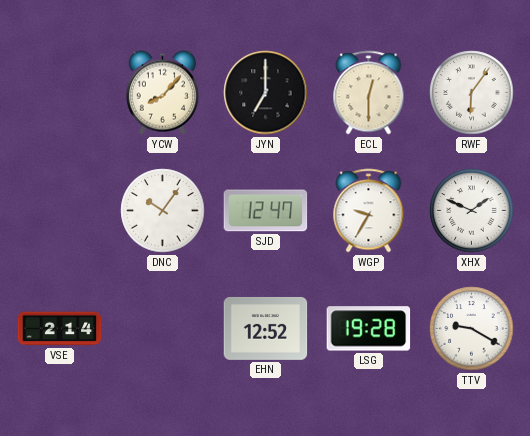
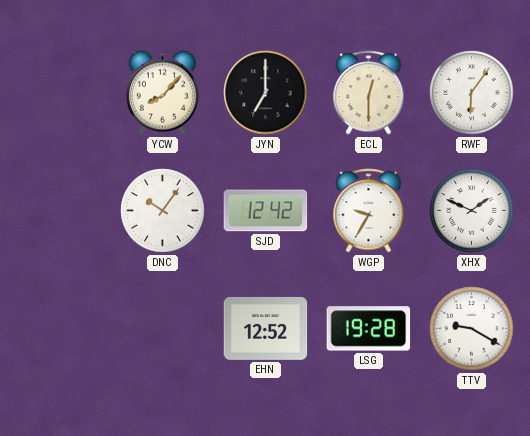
SJD: 12:47 -> 12:42 (266, 211)
VSE: 2:14 -> none (60, 329)
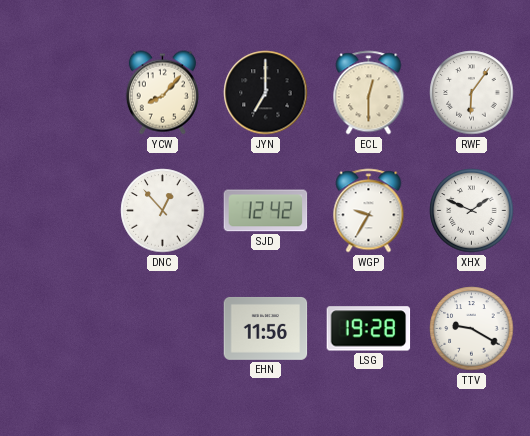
DNC: 10:06 -> 12:53 (163, 211)
EHN: 12:52 -> 11:56 (266, 328)
